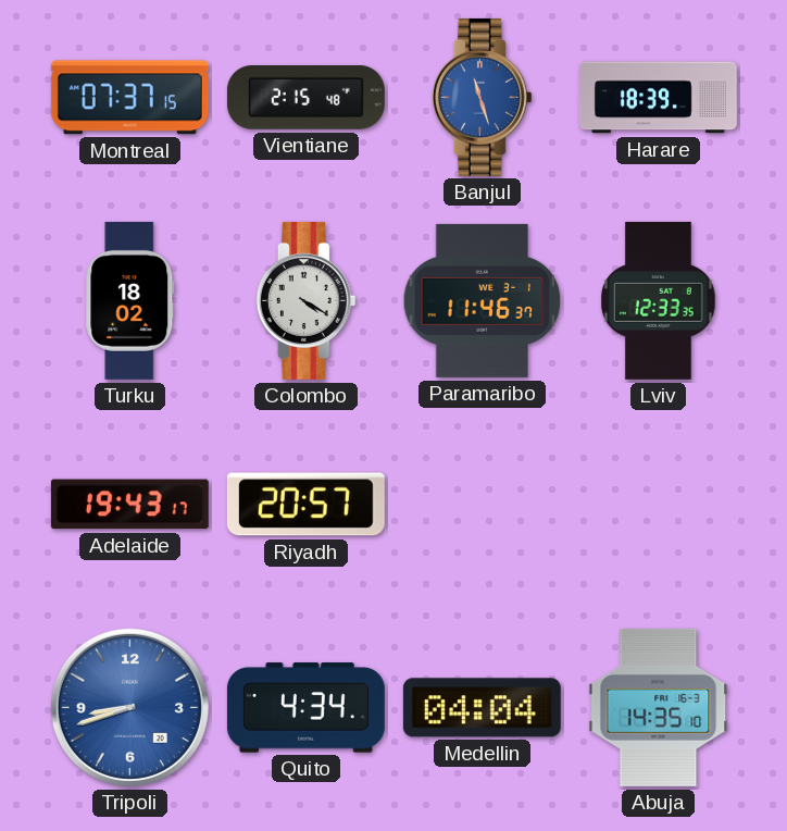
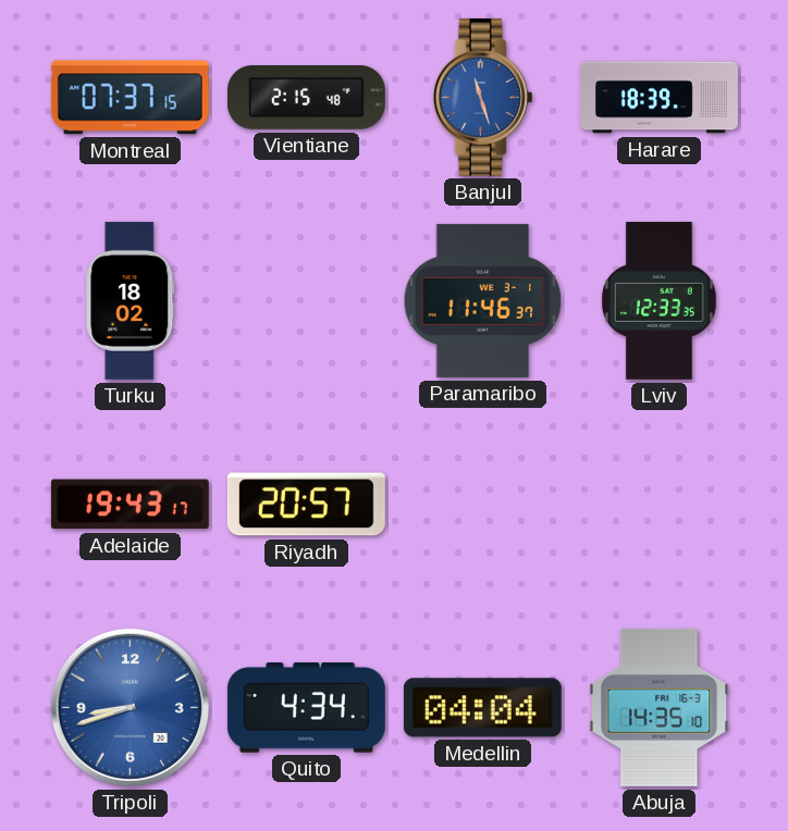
Colombo: 4:20 -> none (305, 300)
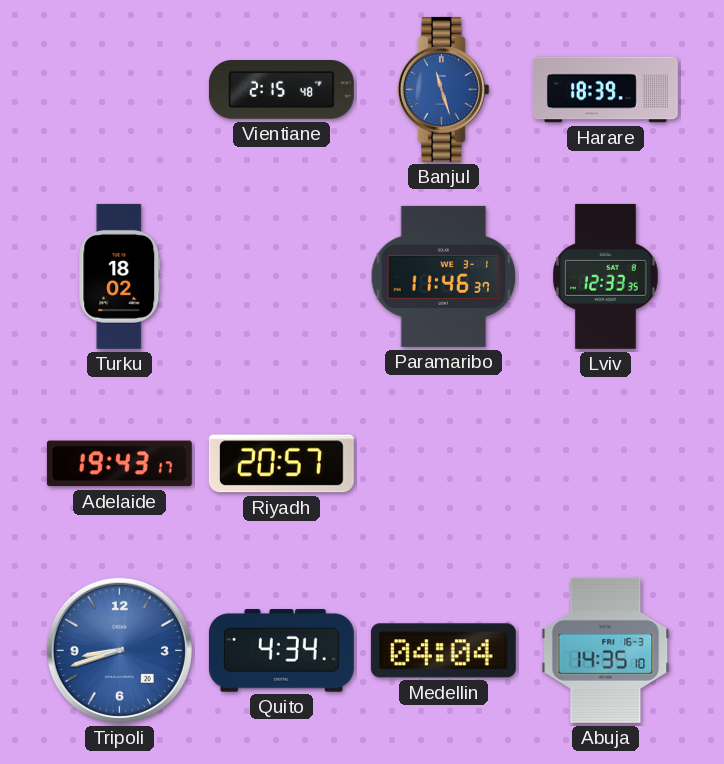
Montreal: 07:37 -> none (130, 98)
